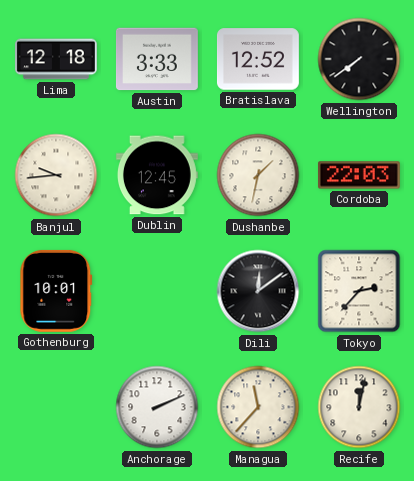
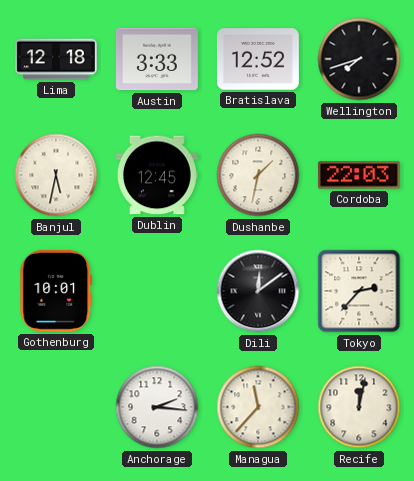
Wellington: 7:39 -> 7:42 (359, 59)
Banjul: 9:44 -> 5:32 (56, 175)
Anchorage: 2:11 -> 2:16 (157, 407)
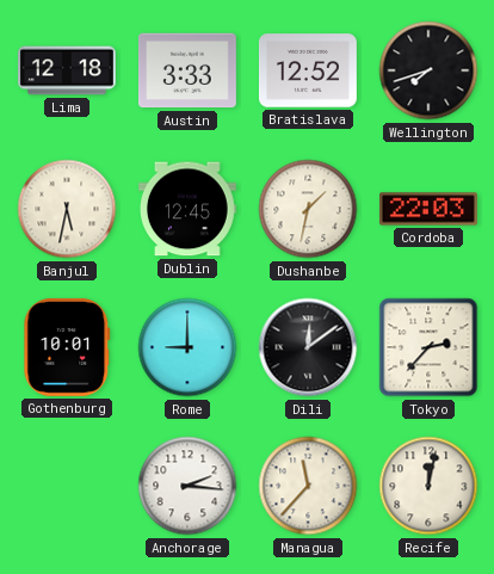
Rome: none -> 9:00 (187, 347)
